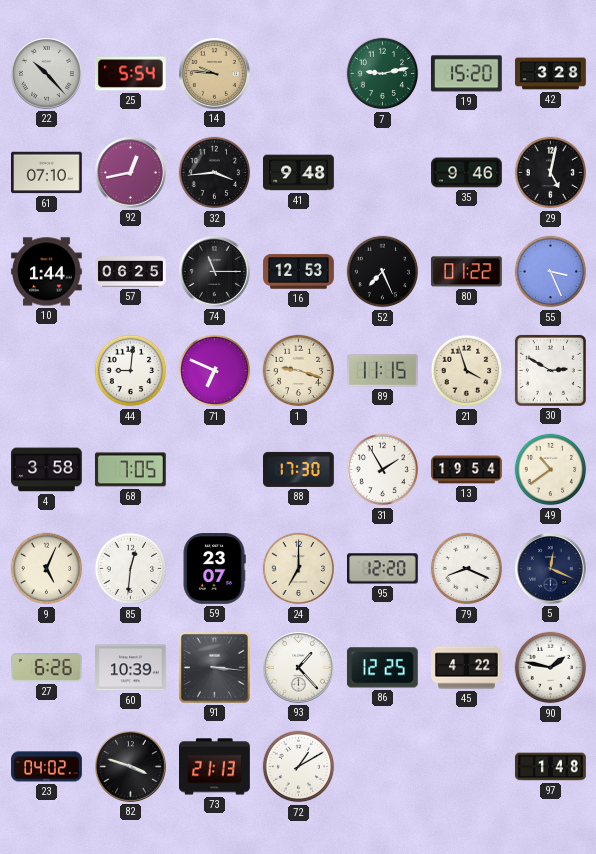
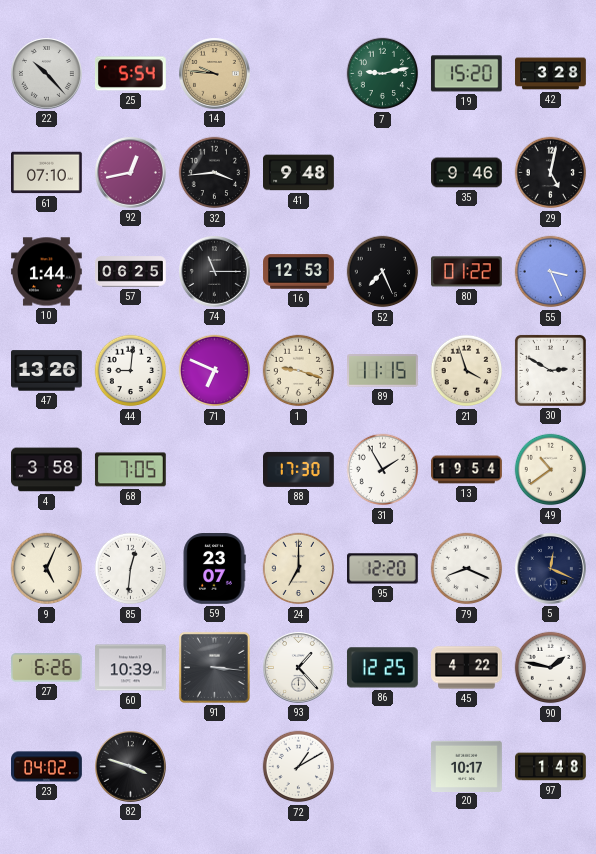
47: none -> 13:26 (47, 371)
73: 21:13 -> none (215, 767)
20: none -> 10:17 (467, 766)
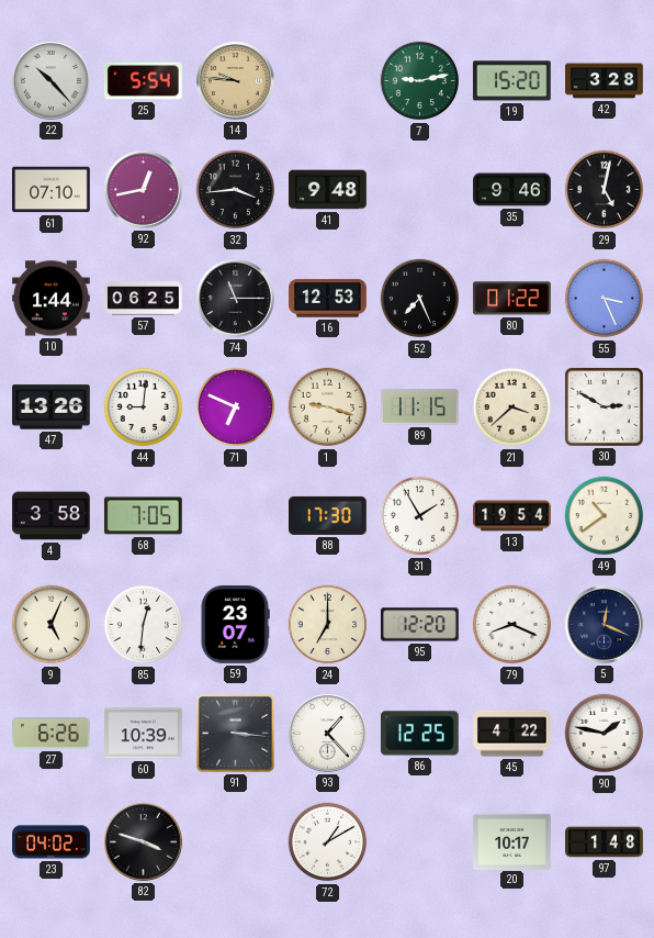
21: 3:57 -> 3:38 (512, 407)
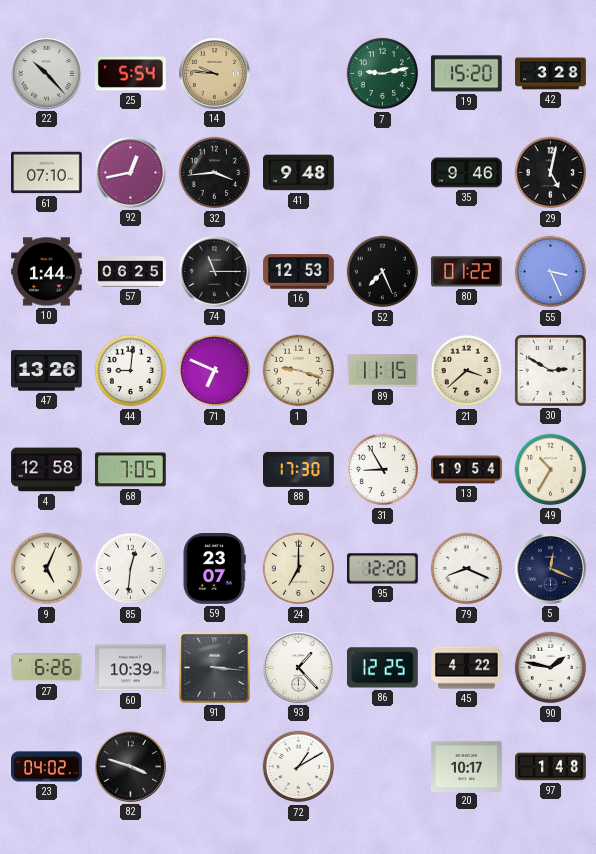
4: 3:58 -> 12:58 (47, 470)
31: 1:55 -> 8:55 (383, 470)
49: 10:39 -> 10:35 (551, 470)
